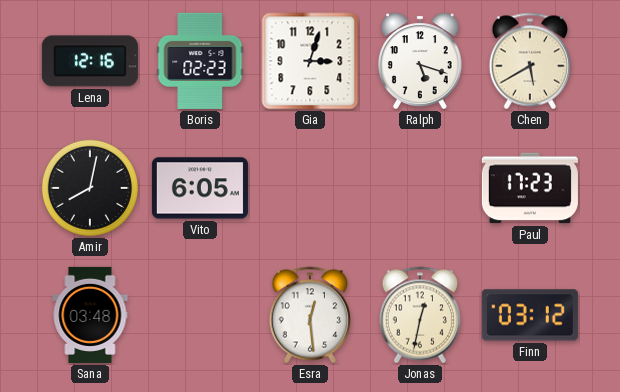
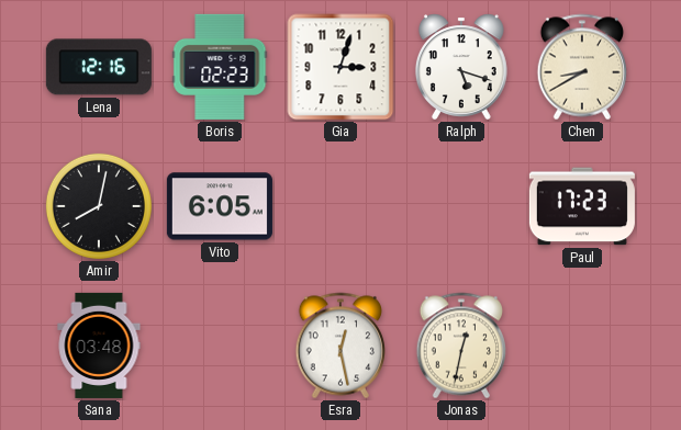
Chen: 5:40 -> 8:40 (581, 67)
Esra: 12:29 -> 12:28 (339, 346)
Finn: 03:12 -> none (530, 315)
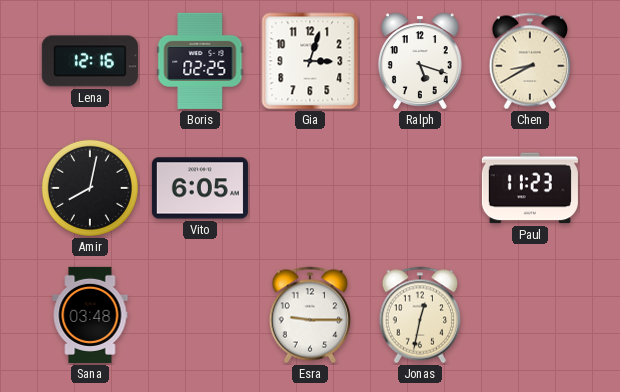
Boris: 02:23 -> 02:25 (200, 61)
Paul: 17:23 -> 11:23 (530, 188)
Esra: 12:28 -> 9:15 (309, 315)
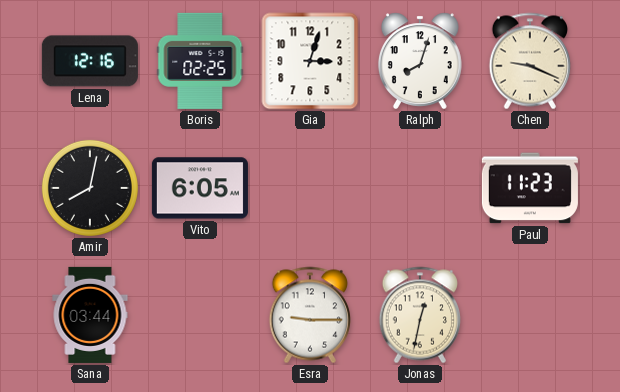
Ralph: 5:18 -> 8:03 (420, 61)
Chen: 8:40 -> 9:19 (529, 61)
Sana: 03:48 -> 03:44 (90, 315)
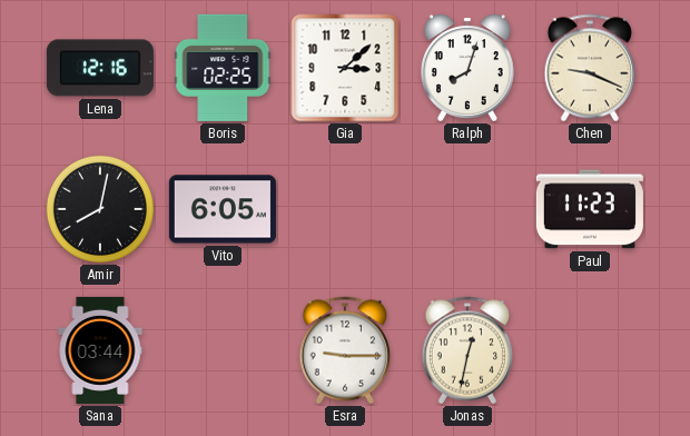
Gia: 3:03 -> 3:08 (345, 68)
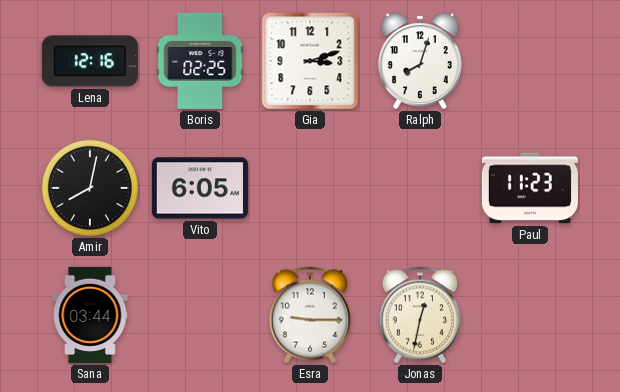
Gia: 3:08 -> 3:12 (310, 61)
Chen: 9:19 -> none (589, 68)
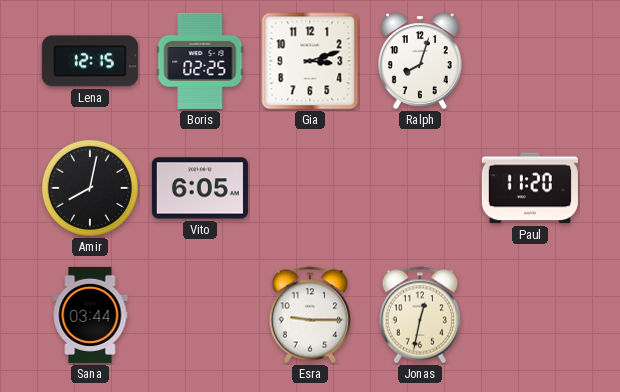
Lena: 12:16 -> 12:15 (90, 61)
Paul: 11:23 -> 11:20 (530, 188)
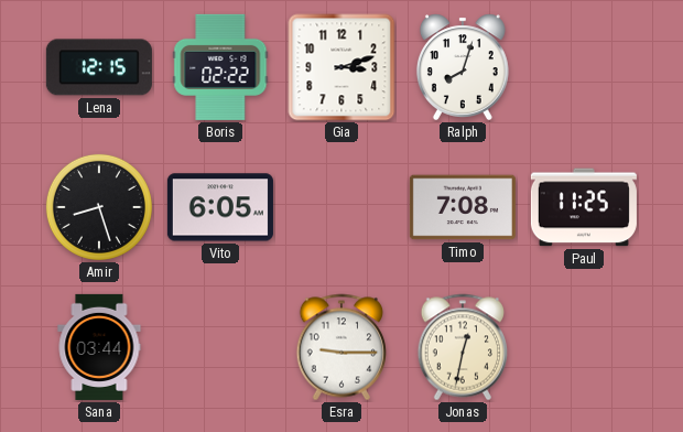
Boris: 02:25 -> 02:22 (220, 67)
Amir: 8:02 -> 8:27 (99, 207)
Timo: none -> 7:08 (463, 207)
Paul: 11:20 -> 11:25 (584, 207)
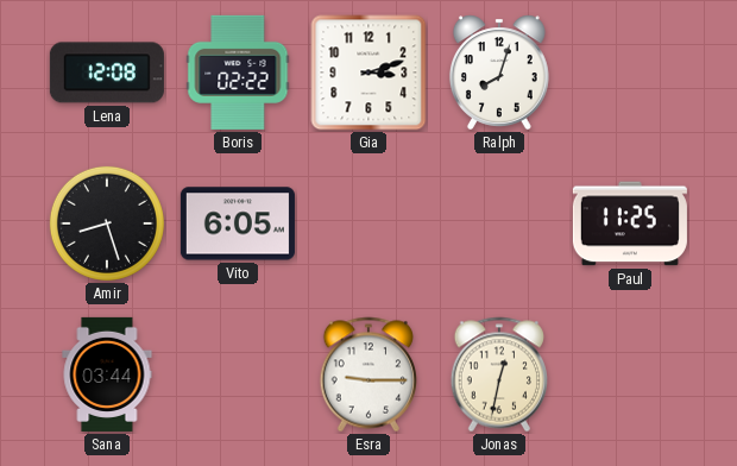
Lena: 12:15 -> 12:08 (107, 73)
Timo: 7:08 -> none (463, 207)
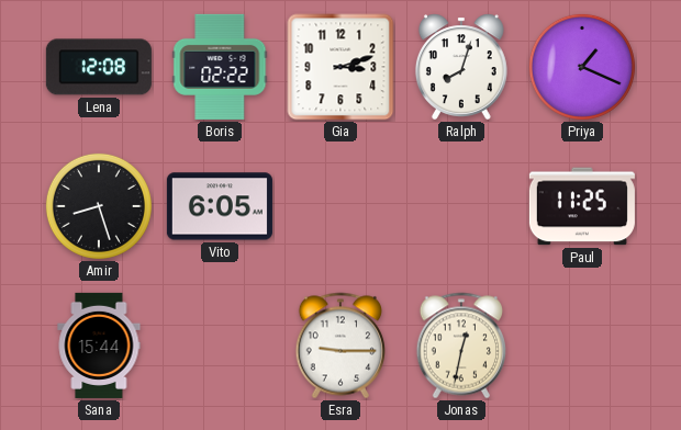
Priya: none -> 1:19 (582, 67)
Sana: 03:44 -> 15:44 (99, 346)
